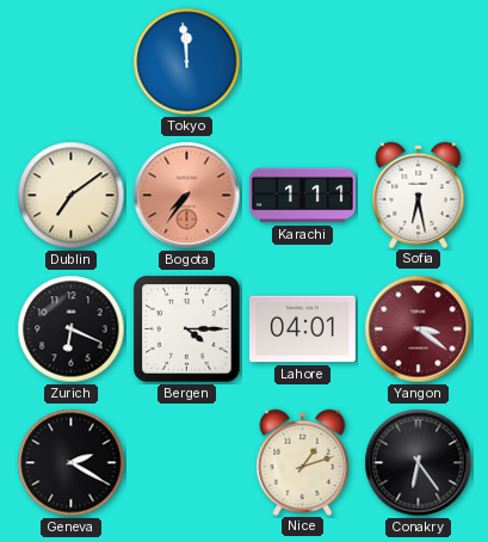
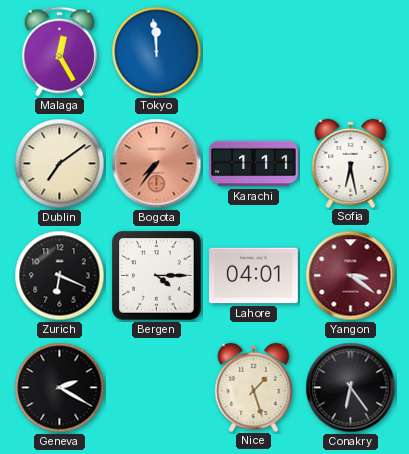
Malaga: none -> 12:25 (59, 52)
Nice: 1:12 -> 1:27 (254, 387)
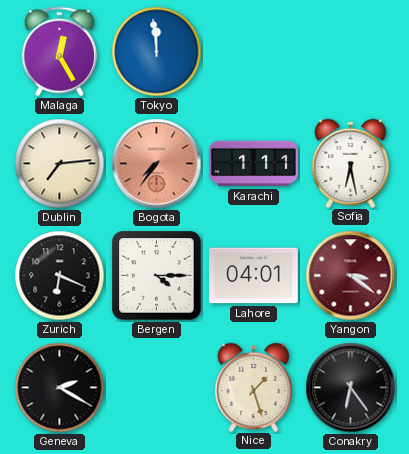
Dublin: 7:09 -> 7:14 (60, 164)
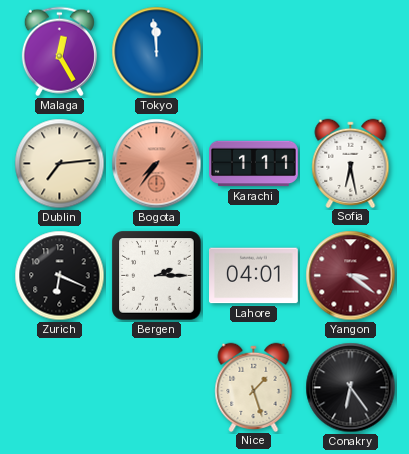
Bergen: 4:15 -> 2:15 (157, 276)
Geneva: 2:20 -> none (60, 388)
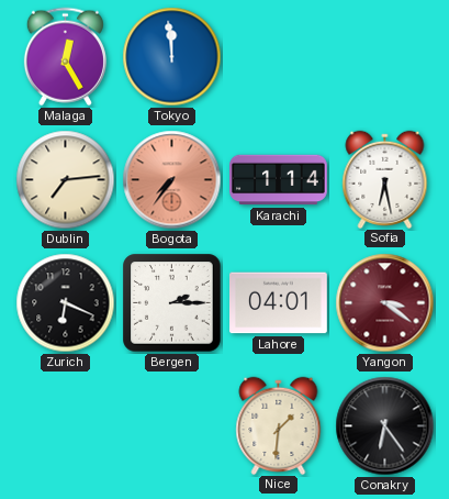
Karachi: 1:11 -> 1:14 (279, 180)
Nice: 1:27 -> 1:31 (279, 425)
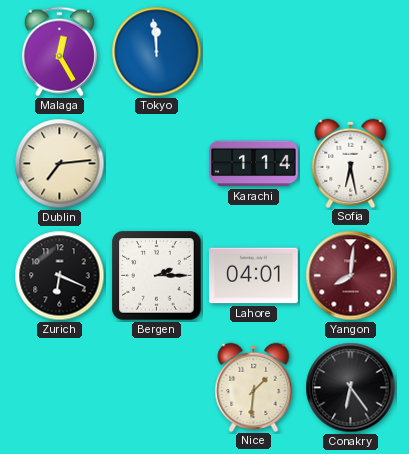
Bogota: 7:36 -> none (172, 180)
Yangon: 3:21 -> 8:01 (351, 276)
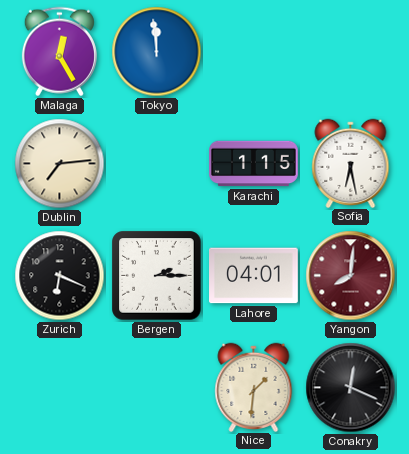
Karachi: 1:14 -> 1:15 (254, 164)
Conakry: 6:24 -> 12:19 (351, 388)
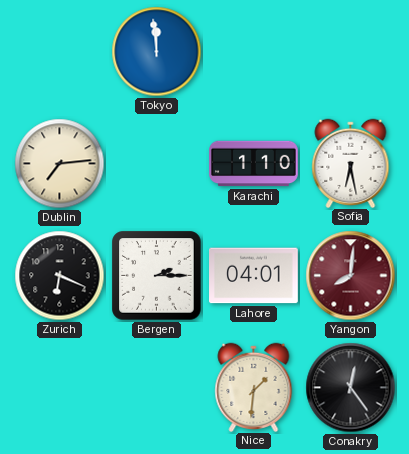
Malaga: 12:25 -> none (59, 52)
Karachi: 1:15 -> 1:10 (254, 164)
Conakry: 12:19 -> 12:24 (351, 388)
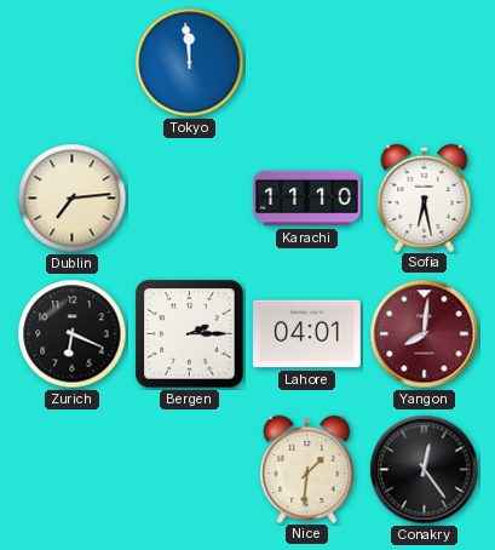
Karachi: 1:10 -> 11:10 (307, 199)
